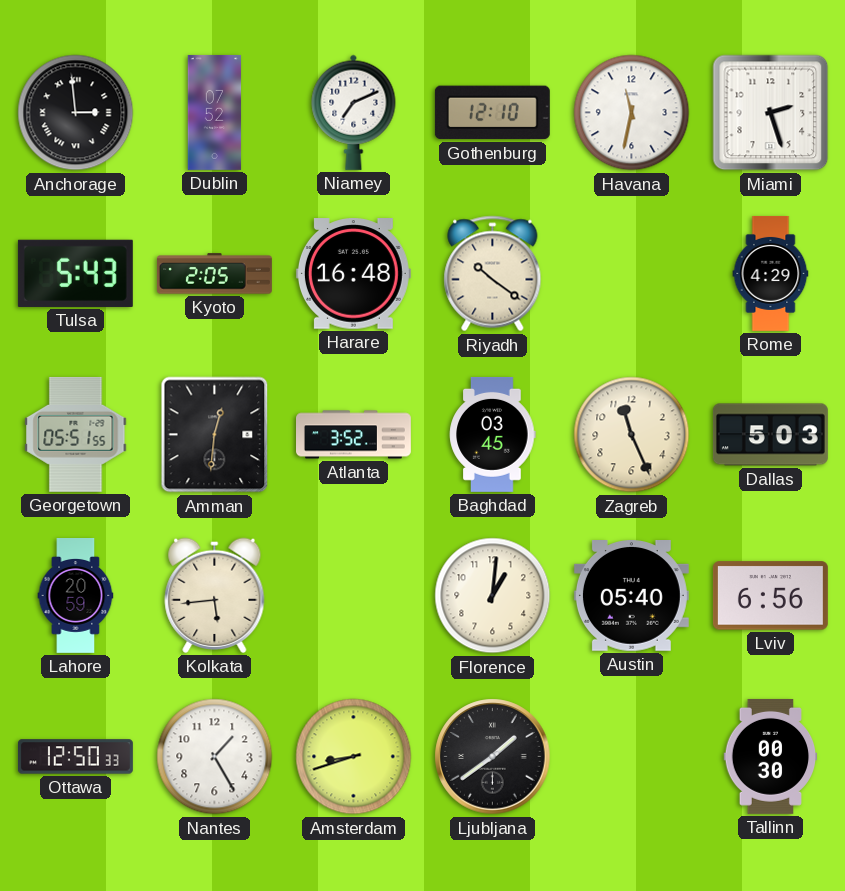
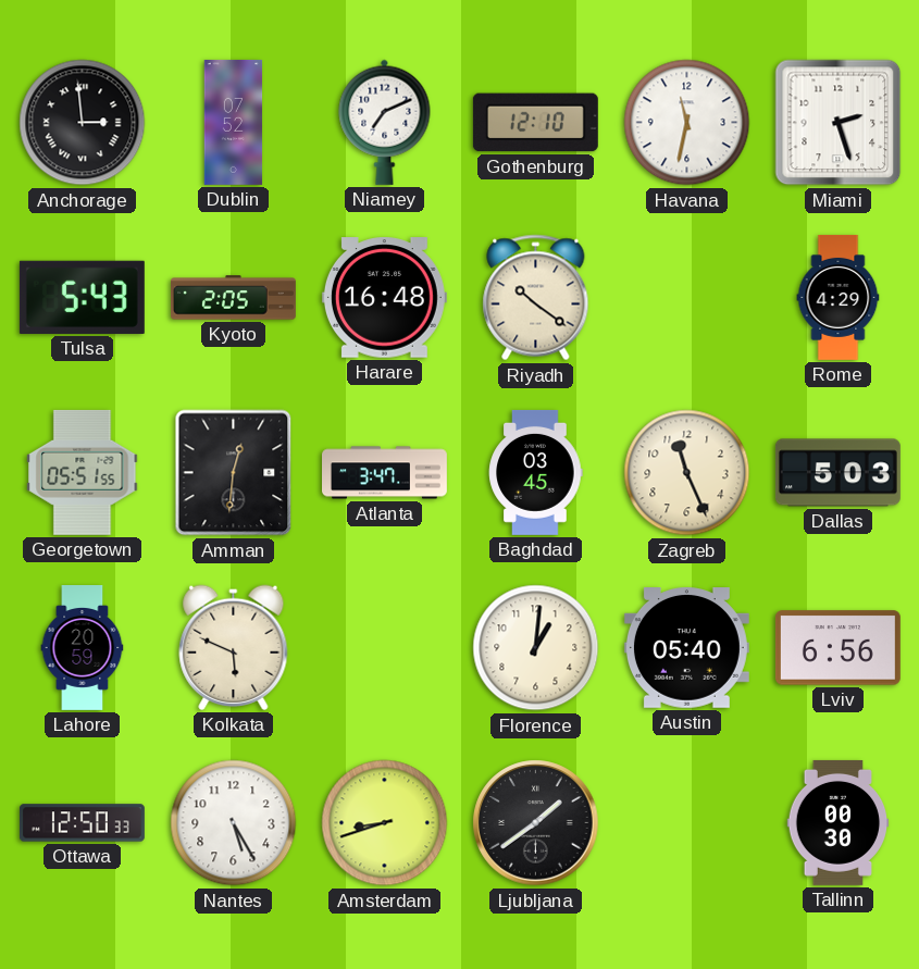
Atlanta: 3:52 -> 3:47 (385, 473)
Kolkata: 5:44 -> 5:49 (234, 647)
Nantes: 1:25 -> 5:25 (234, 823)
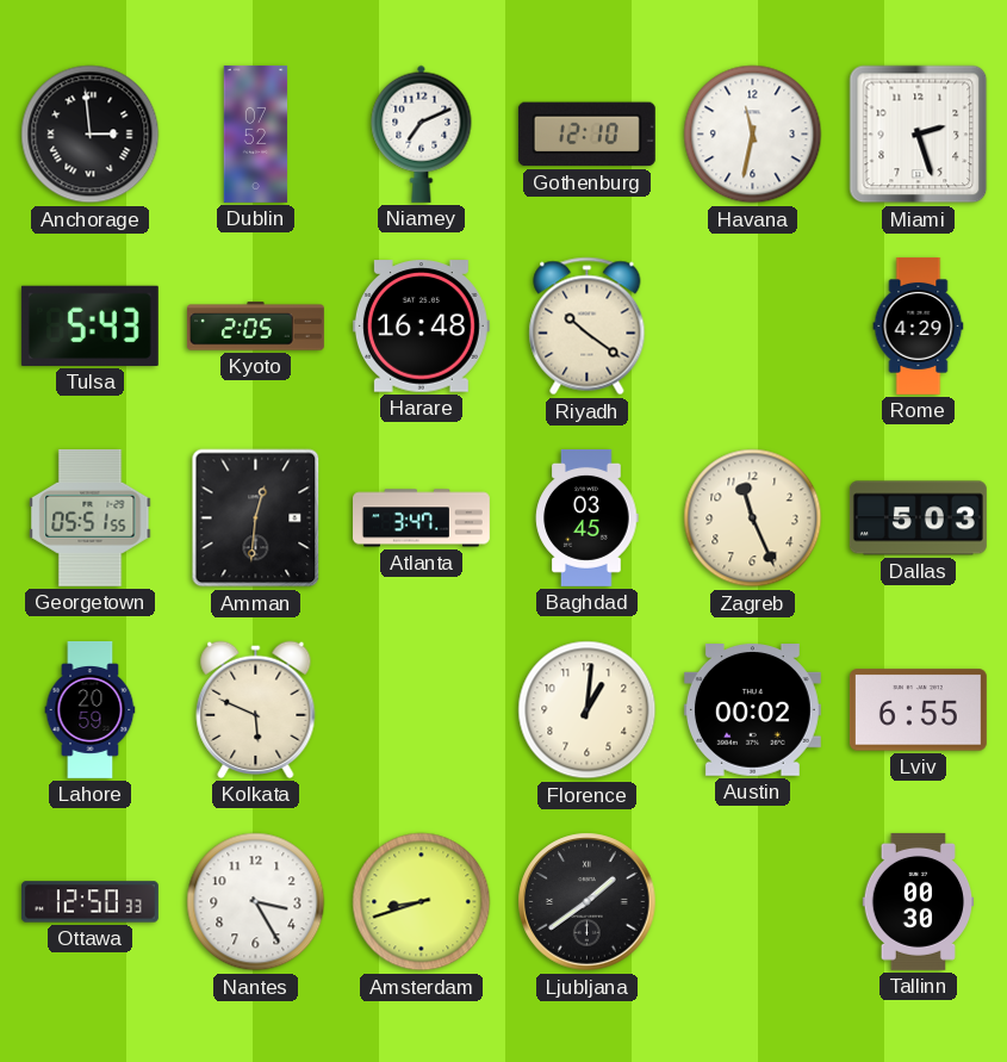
Austin: 05:40 -> 00:02 (752, 710)
Lviv: 6:56 -> 6:55 (918, 710)
Nantes: 5:25 -> 3:25 (256, 902)
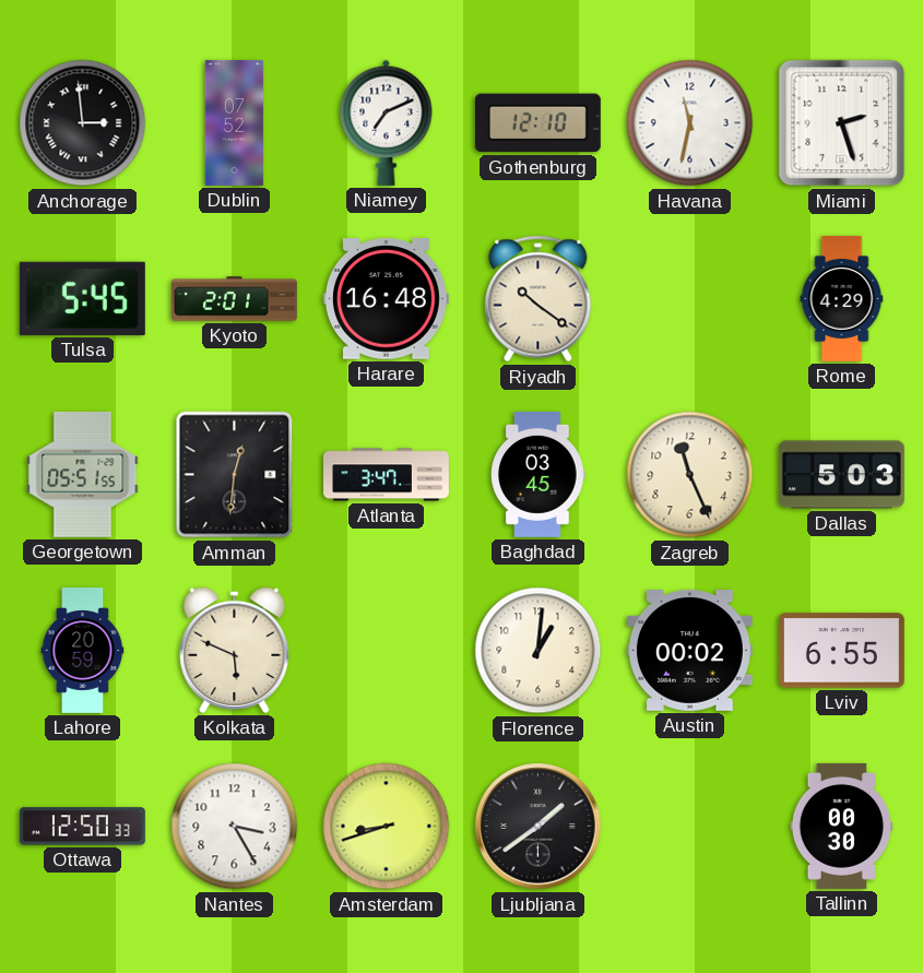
Tulsa: 5:43 -> 5:45 (82, 298)
Kyoto: 2:05 -> 2:01 (234, 299)
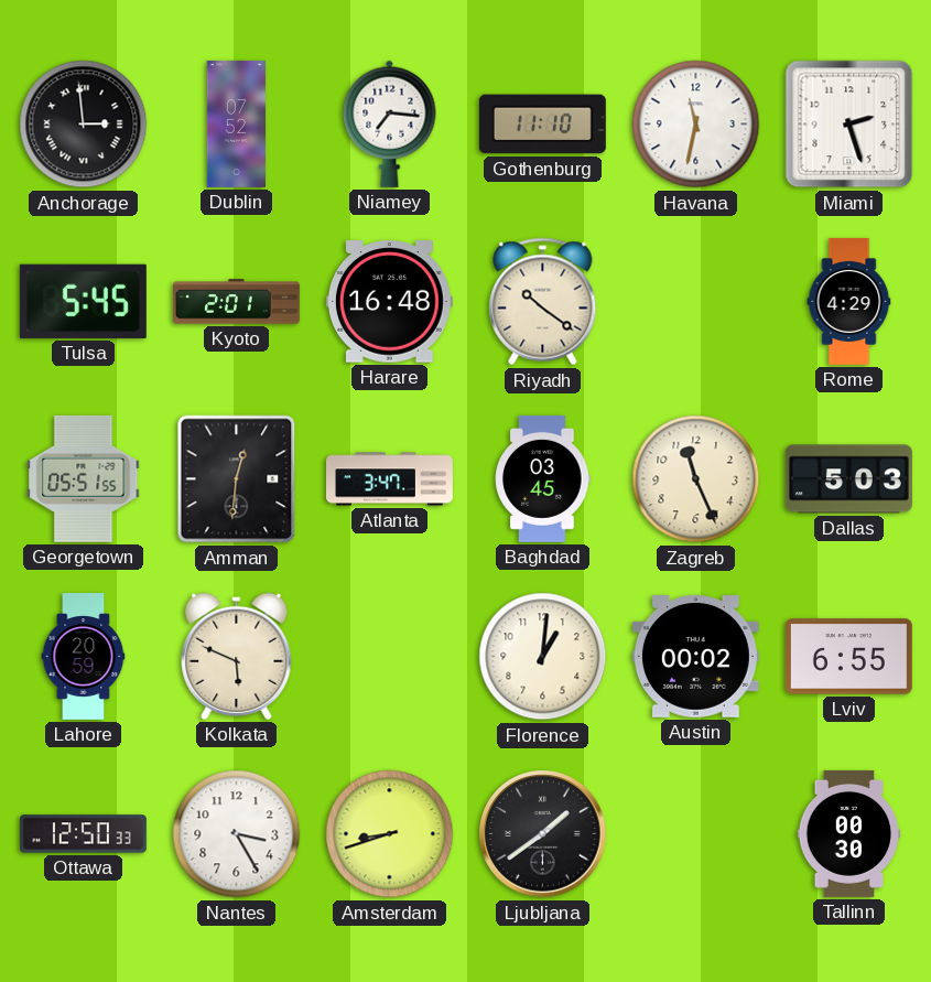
Niamey: 7:11 -> 7:16 (390, 123)
Gothenburg: 12:10 -> 11:10 (542, 125)
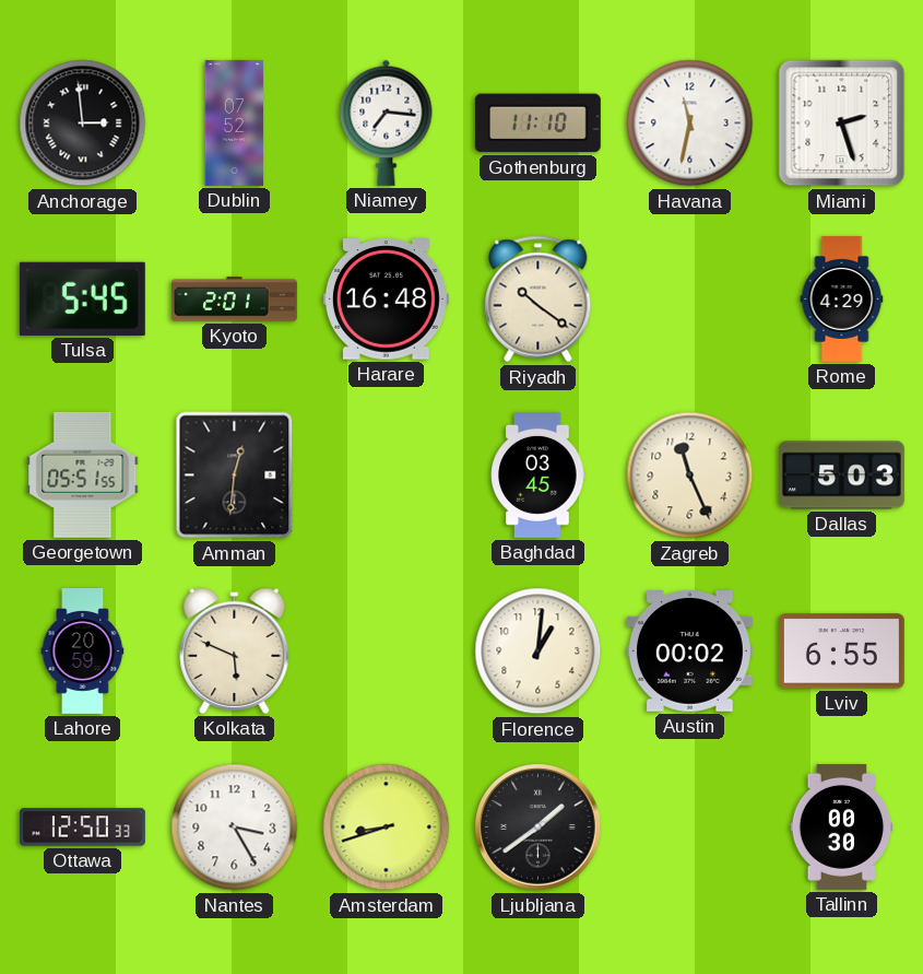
Atlanta: 3:47 -> none (390, 479)
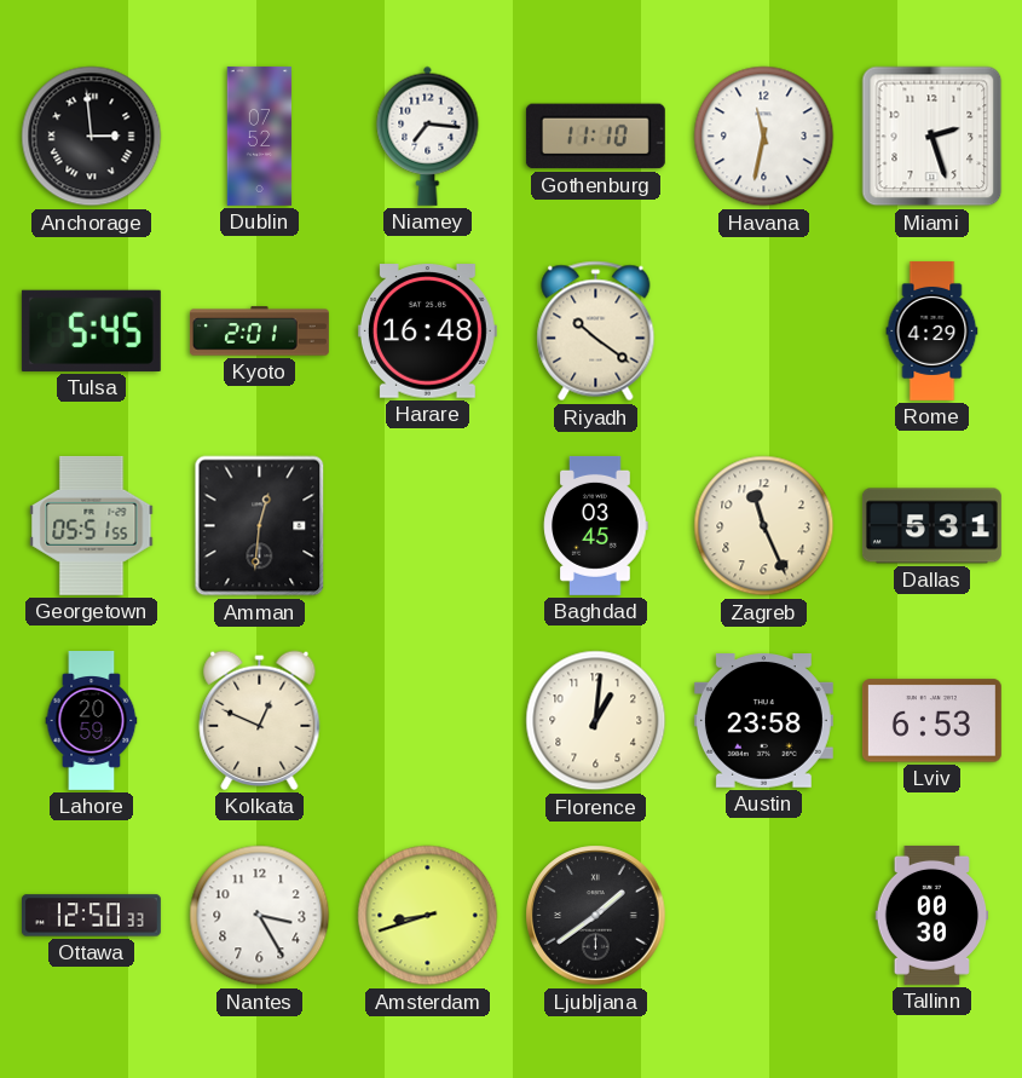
Dallas: 5:03 -> 5:31 (931, 526)
Kolkata: 5:49 -> 12:49 (260, 720)
Austin: 00:02 -> 23:58 (763, 721)
Lviv: 6:55 -> 6:53 (931, 721)
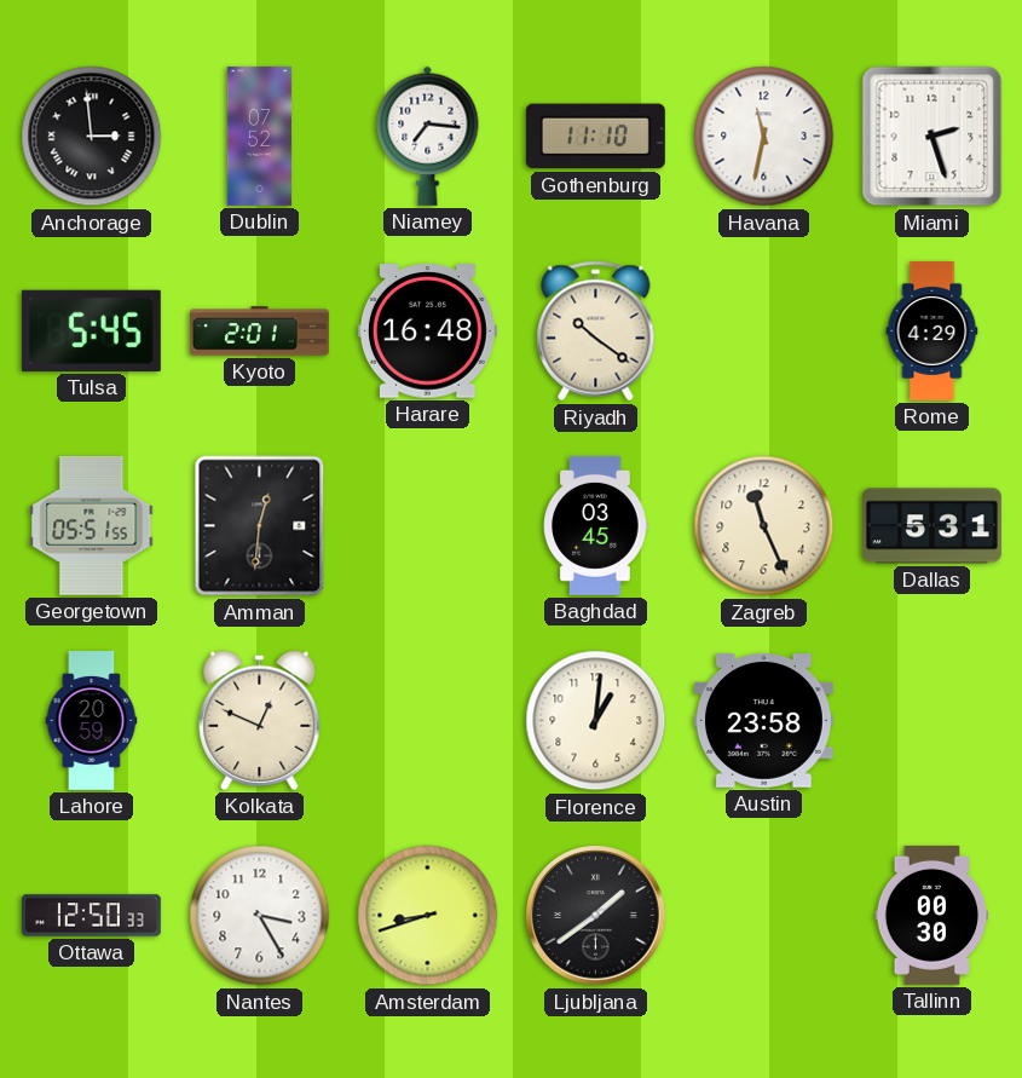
Lviv: 6:53 -> none (931, 721)
